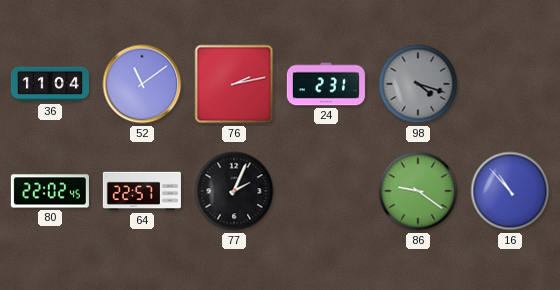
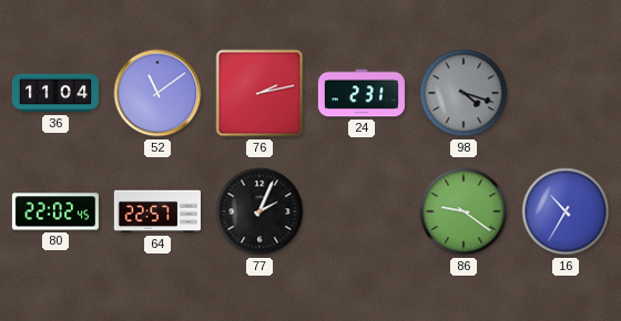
16: 10:53 -> 10:35 (566, 211)
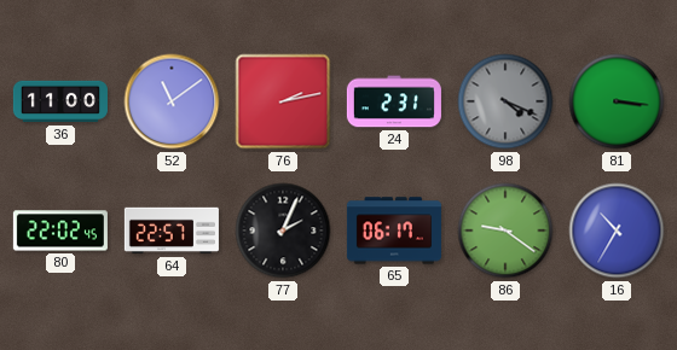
36: 11:04 -> 11:00 (60, 101)
98: 4:18 -> 4:19 (505, 101)
81: none -> 3:16 (617, 101)
65: none -> 06:17 (394, 231)
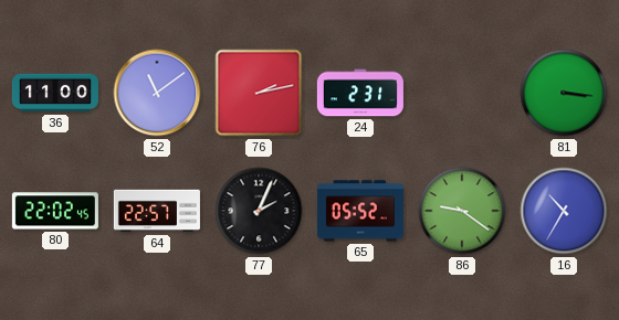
98: 4:19 -> none (505, 101)
65: 06:17 -> 05:52 (360, 211)
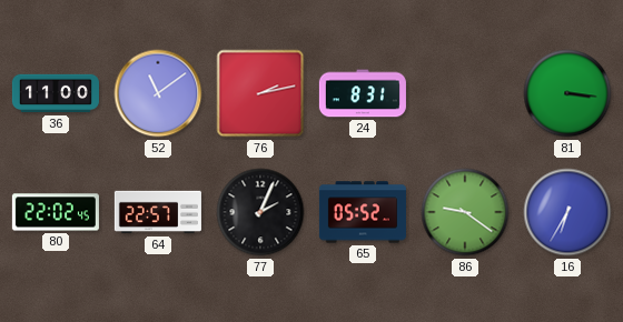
24: 2:31 -> 8:31 (363, 93)
16: 10:35 -> 6:35 (567, 212)
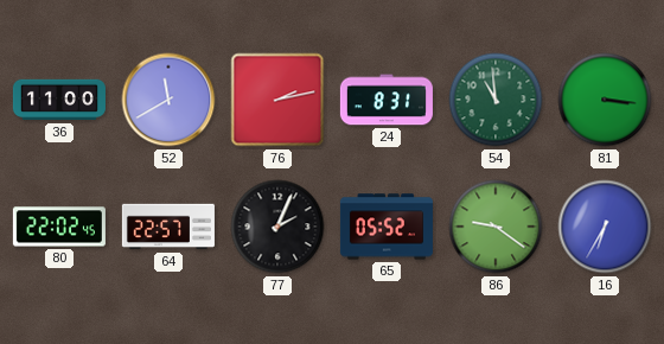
52: 11:09 -> 11:40 (168, 100)
54: none -> 10:59 (496, 100)
